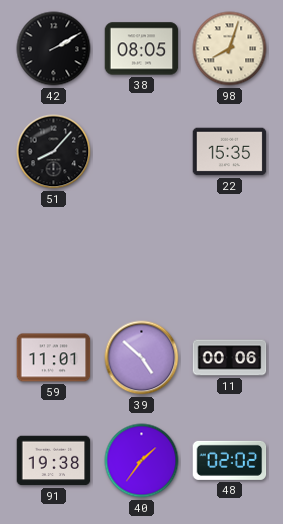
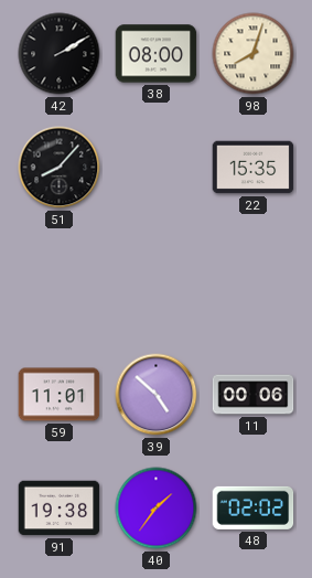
38: 08:05 -> 08:00 (157, 54)
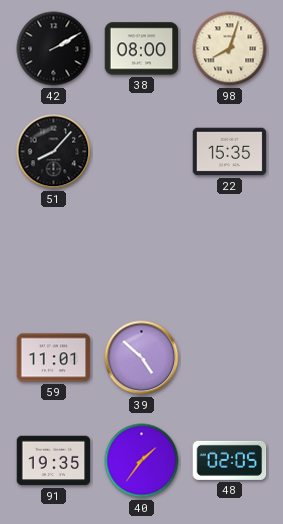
11: 00:06 -> none (254, 395)
91: 19:38 -> 19:35 (54, 461)
48: 02:02 -> 02:05 (230, 460)
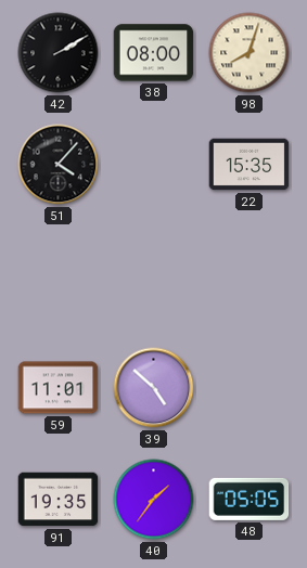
51: 8:07 -> 4:07 (59, 165)
48: 02:05 -> 05:05 (250, 499)
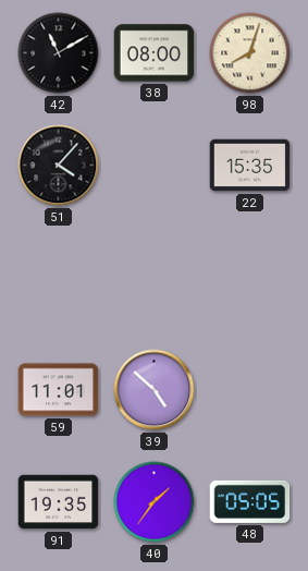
42: 2:10 -> 11:10 (59, 53)
